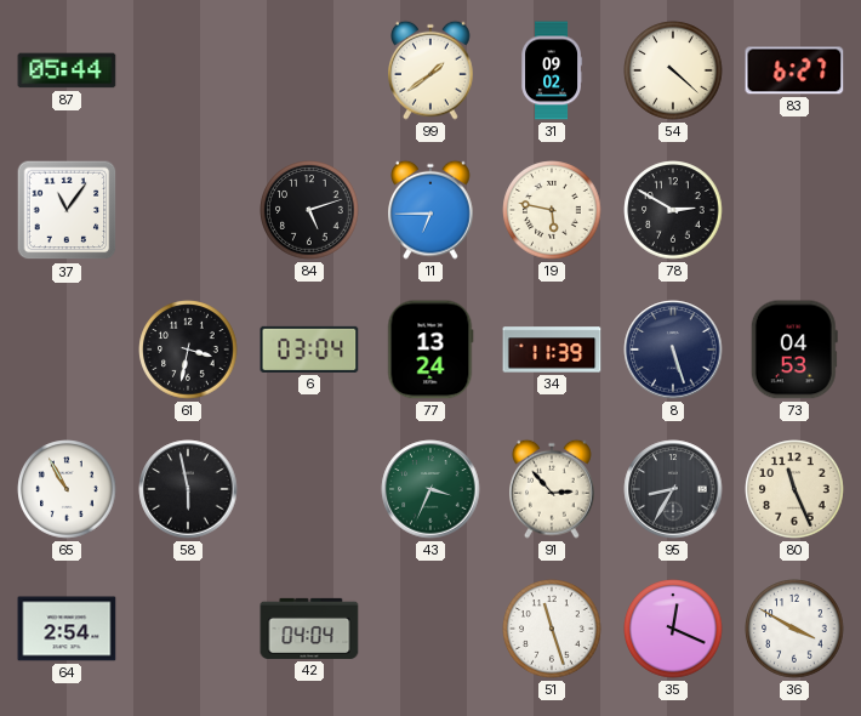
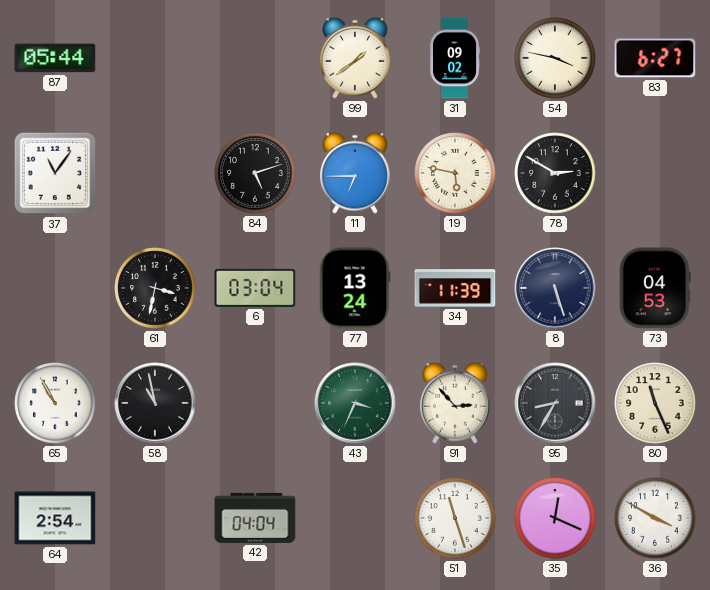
54: 4:22 -> 3:47 (555, 58)
58: 5:58 -> 10:58 (155, 403)
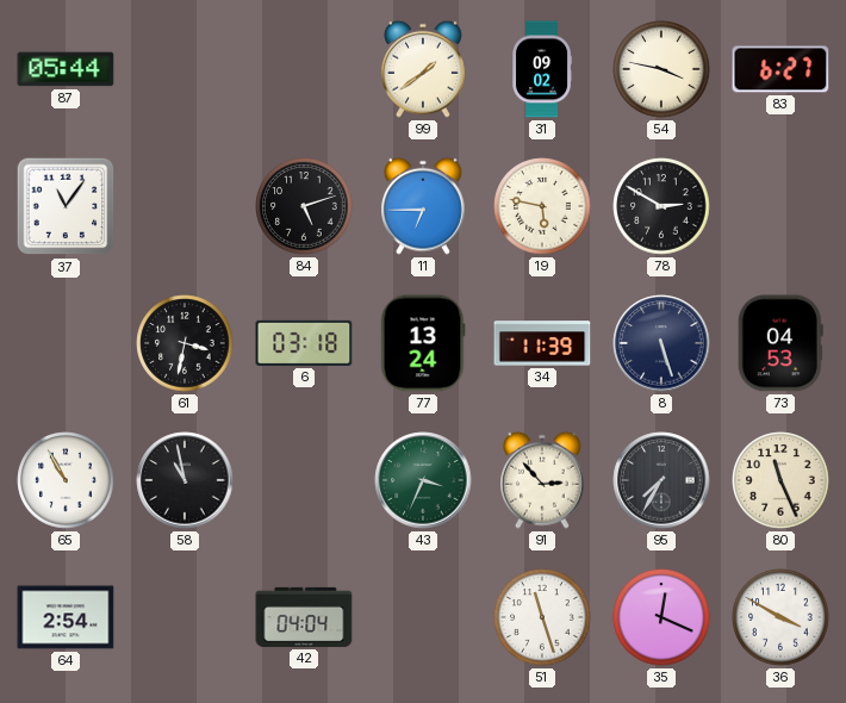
6: 03:04 -> 03:18 (304, 343)
95: 8:35 -> 7:35 (661, 480)
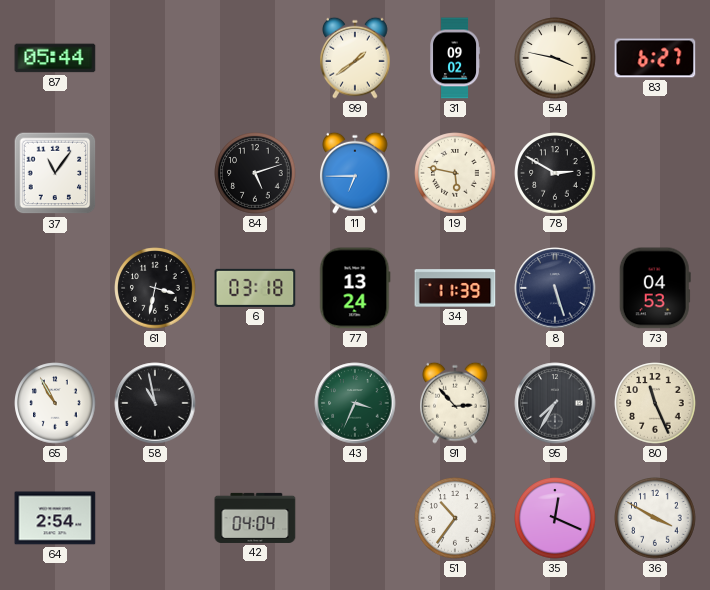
51: 11:27 -> 10:36 (455, 518)
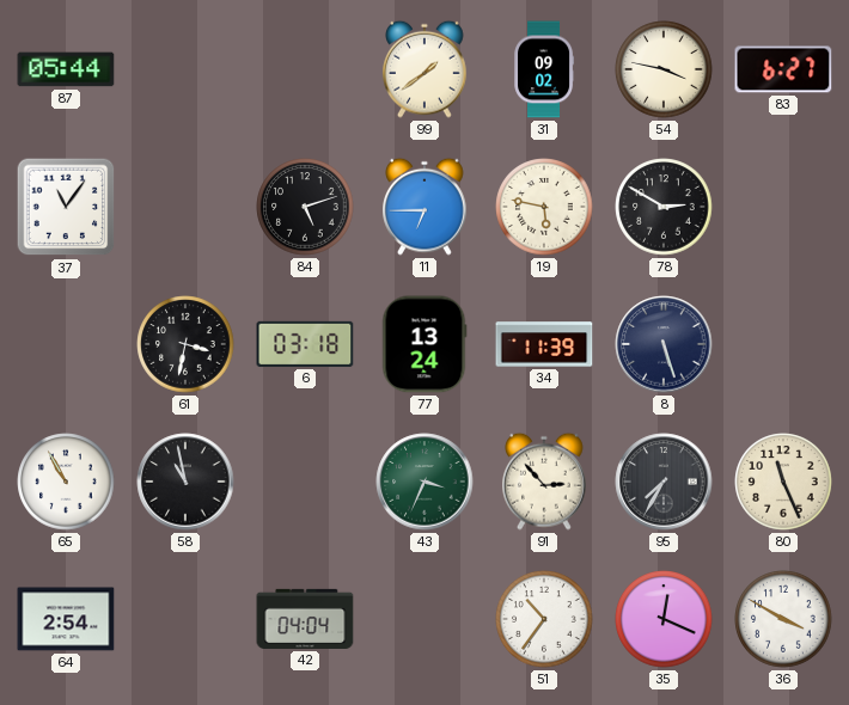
73: 04:53 -> none (655, 288)
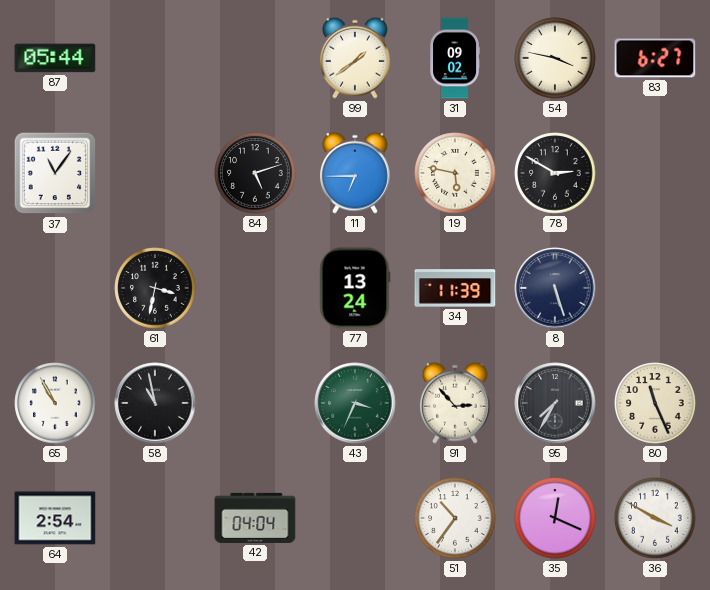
6: 03:18 -> none (305, 344)
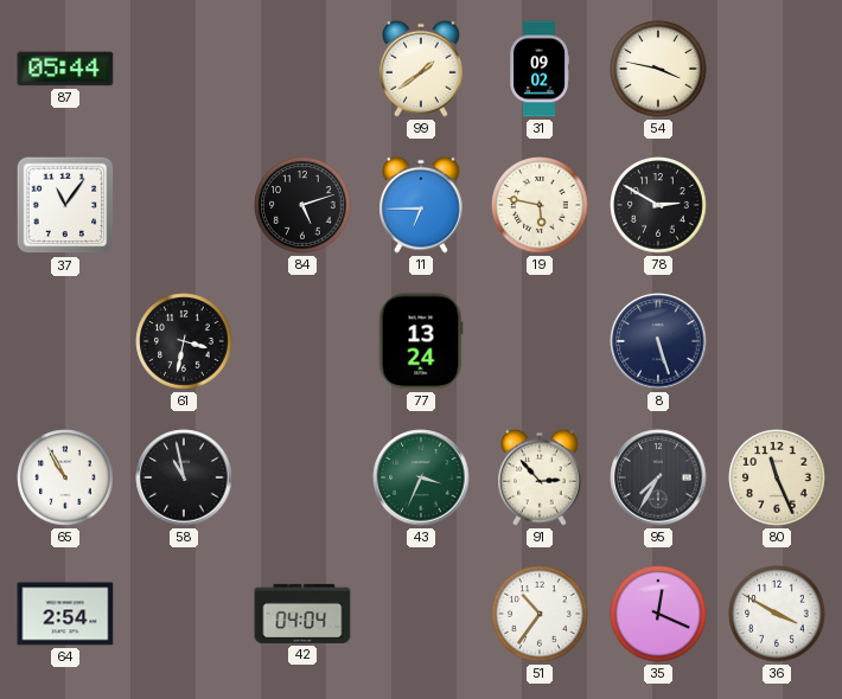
83: 6:27 -> none (655, 58)
34: 11:39 -> none (455, 288)
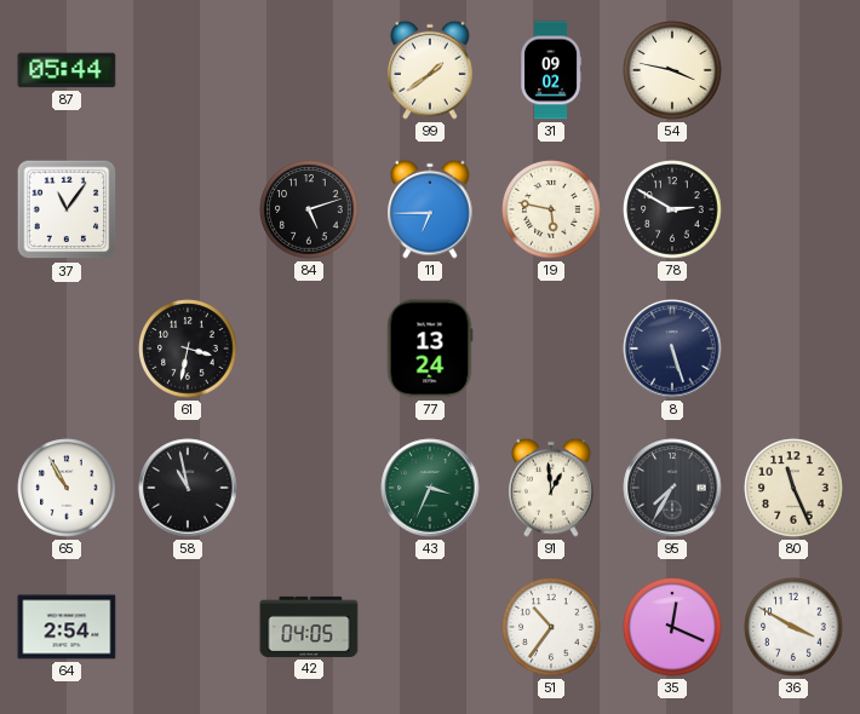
91: 2:53 -> 12:59 (552, 488)
42: 04:04 -> 04:05 (309, 627)
